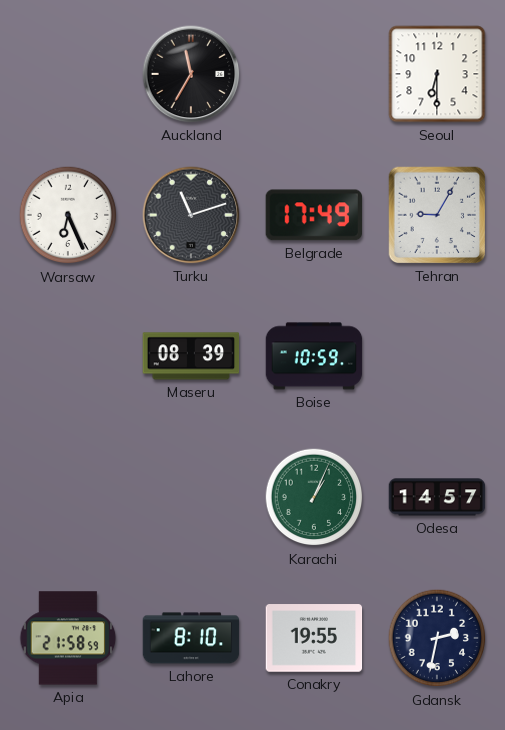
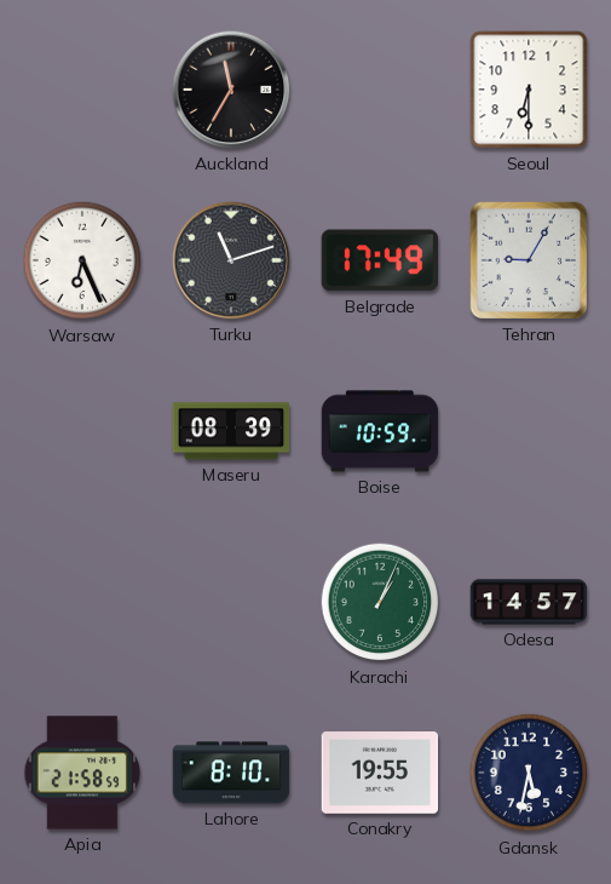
Gdansk: 2:32 -> 5:32 (529, 773)
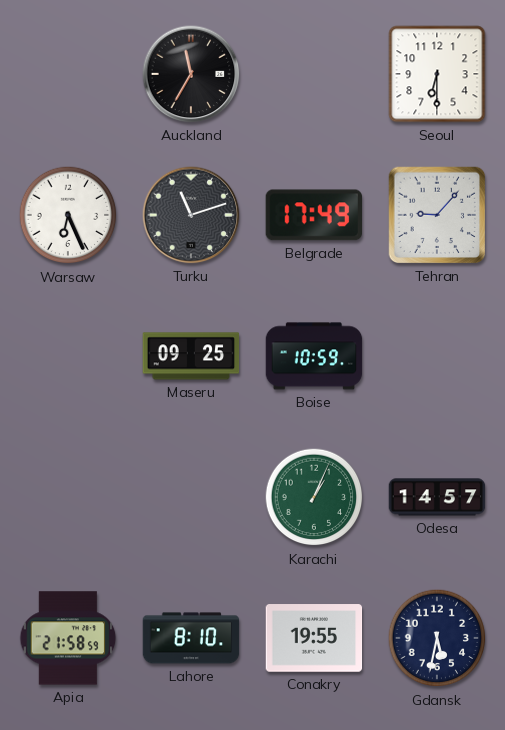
Tehran: 9:05 -> 9:07 (437, 215)
Maseru: 08:39 -> 09:25 (191, 356)
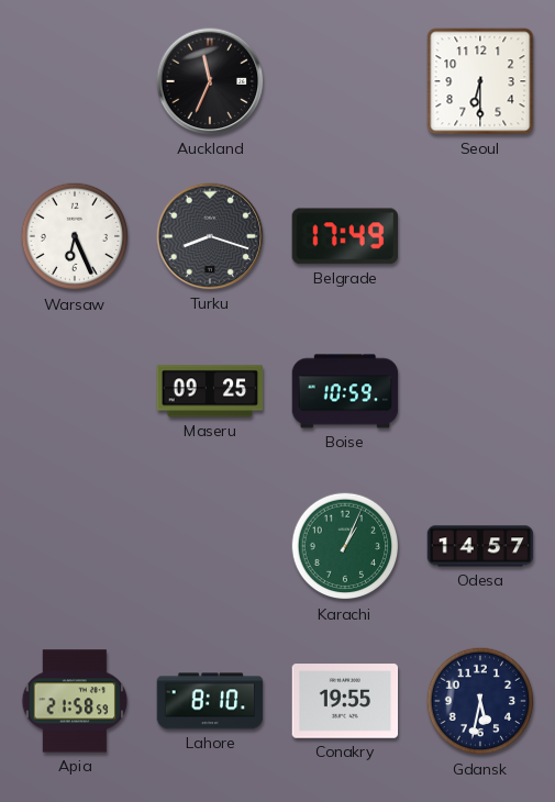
Auckland: 11:35 -> 11:34 (210, 81)
Turku: 11:12 -> 8:18 (210, 236)
Tehran: 9:07 -> none (437, 215)
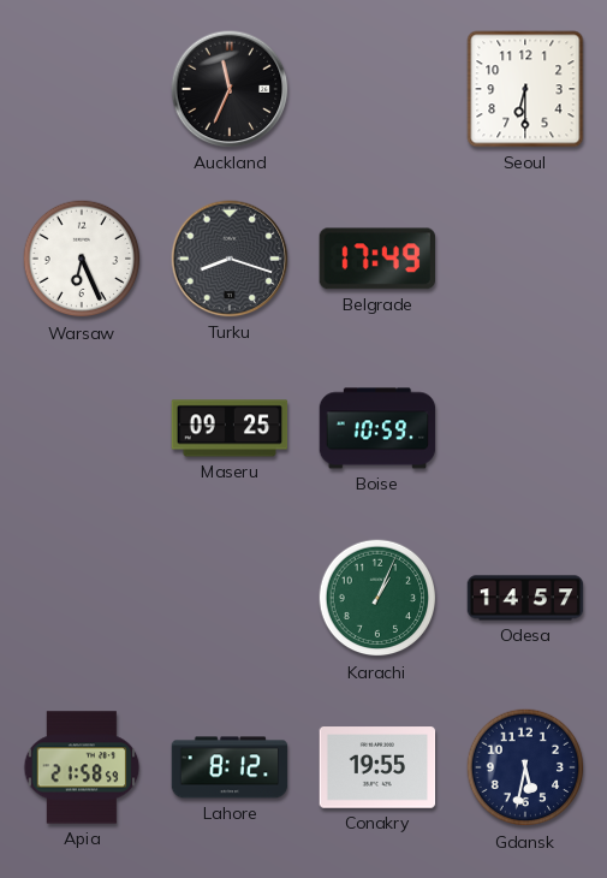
Lahore: 8:10 -> 8:12 (230, 767)
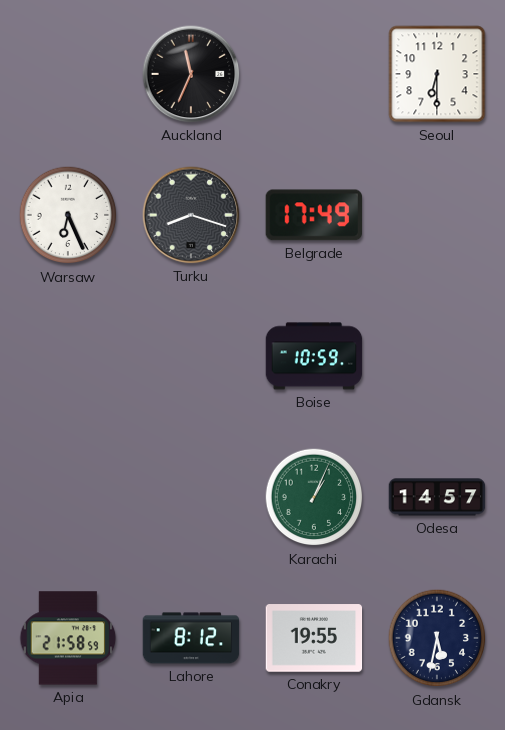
Maseru: 09:25 -> none (230, 428)
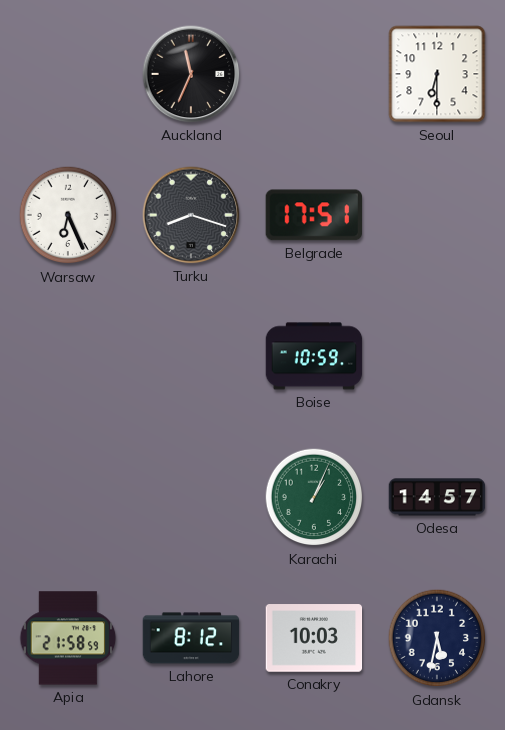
Belgrade: 17:49 -> 17:51 (313, 215)
Conakry: 19:55 -> 10:03 (314, 638)
